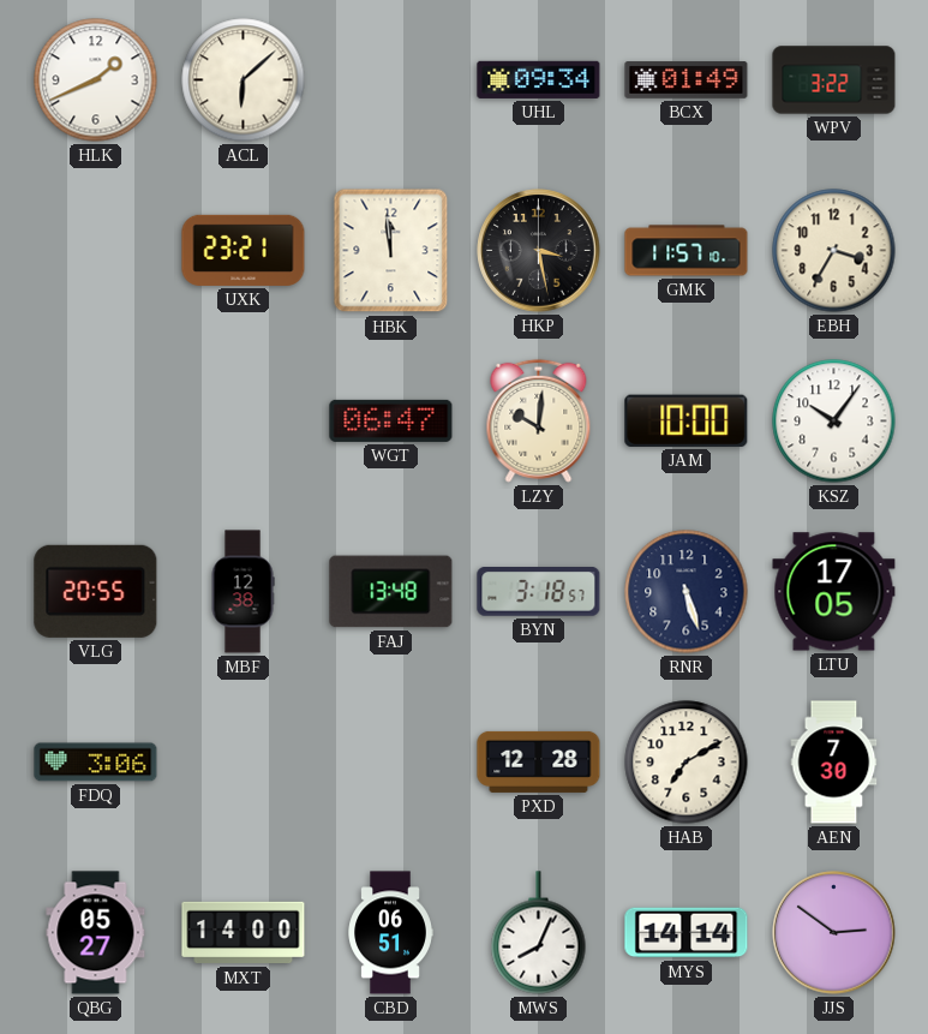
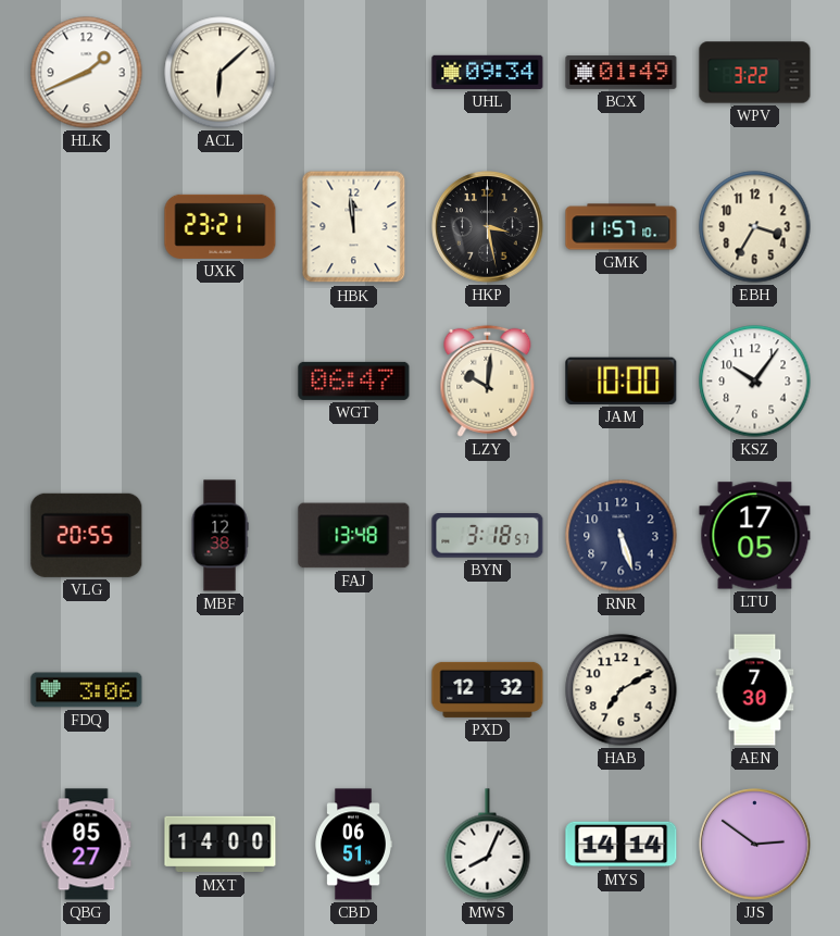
PXD: 12:28 -> 12:32 (488, 689)
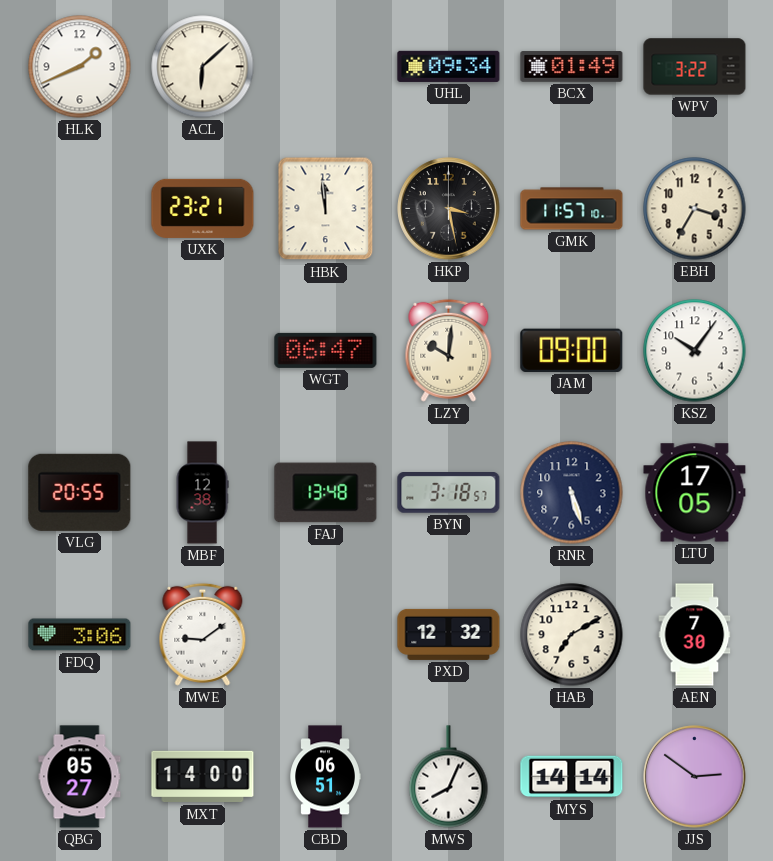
JAM: 10:00 -> 09:00 (572, 350)
MWE: none -> 9:09 (203, 634)
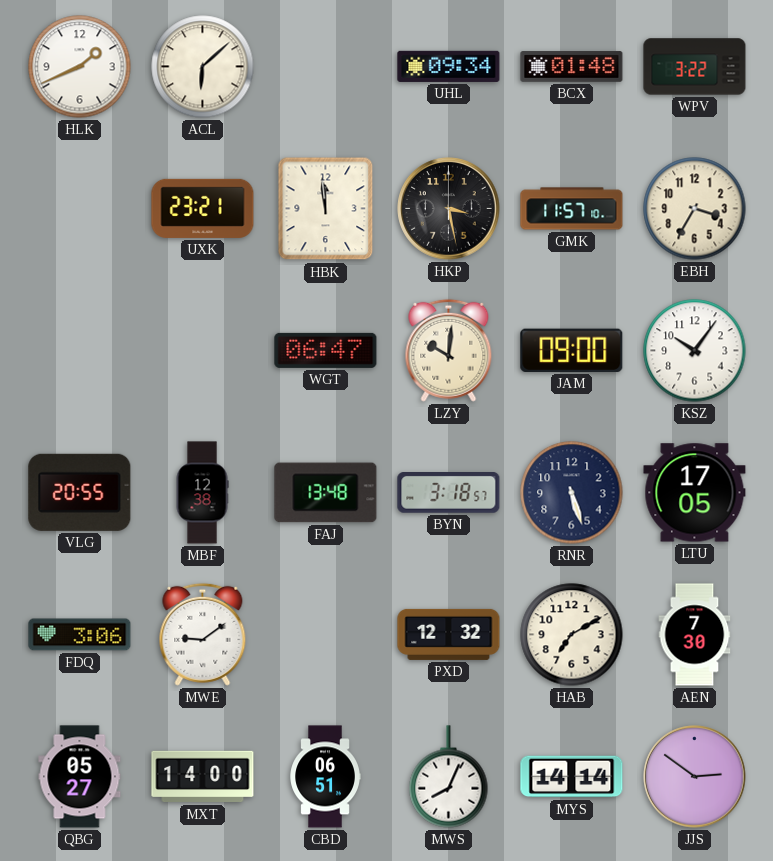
BCX: 01:49 -> 01:48 (572, 67)
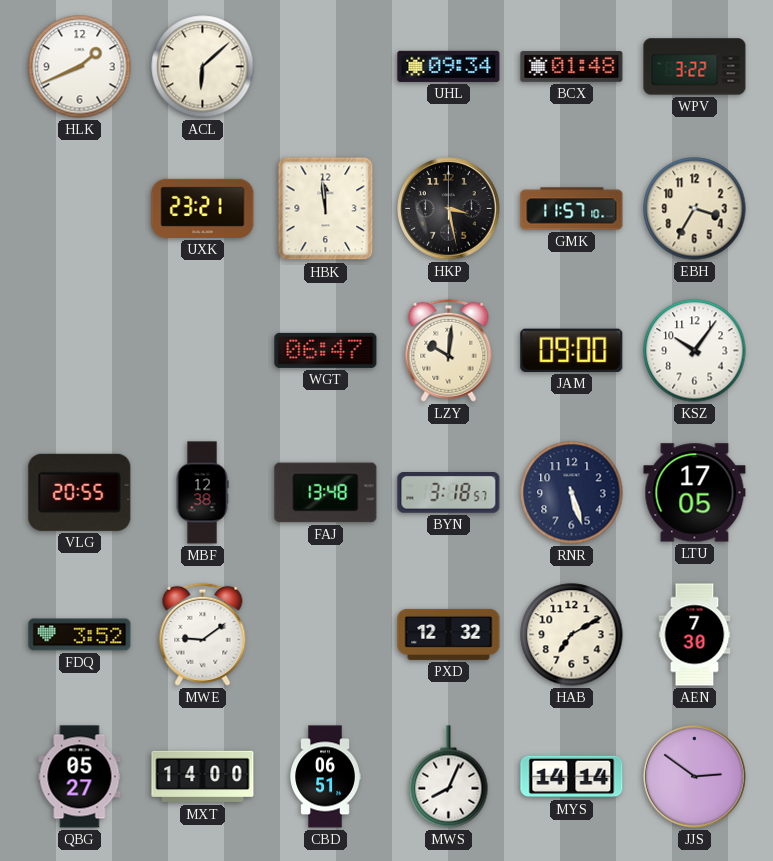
FDQ: 3:06 -> 3:52 (80, 635)
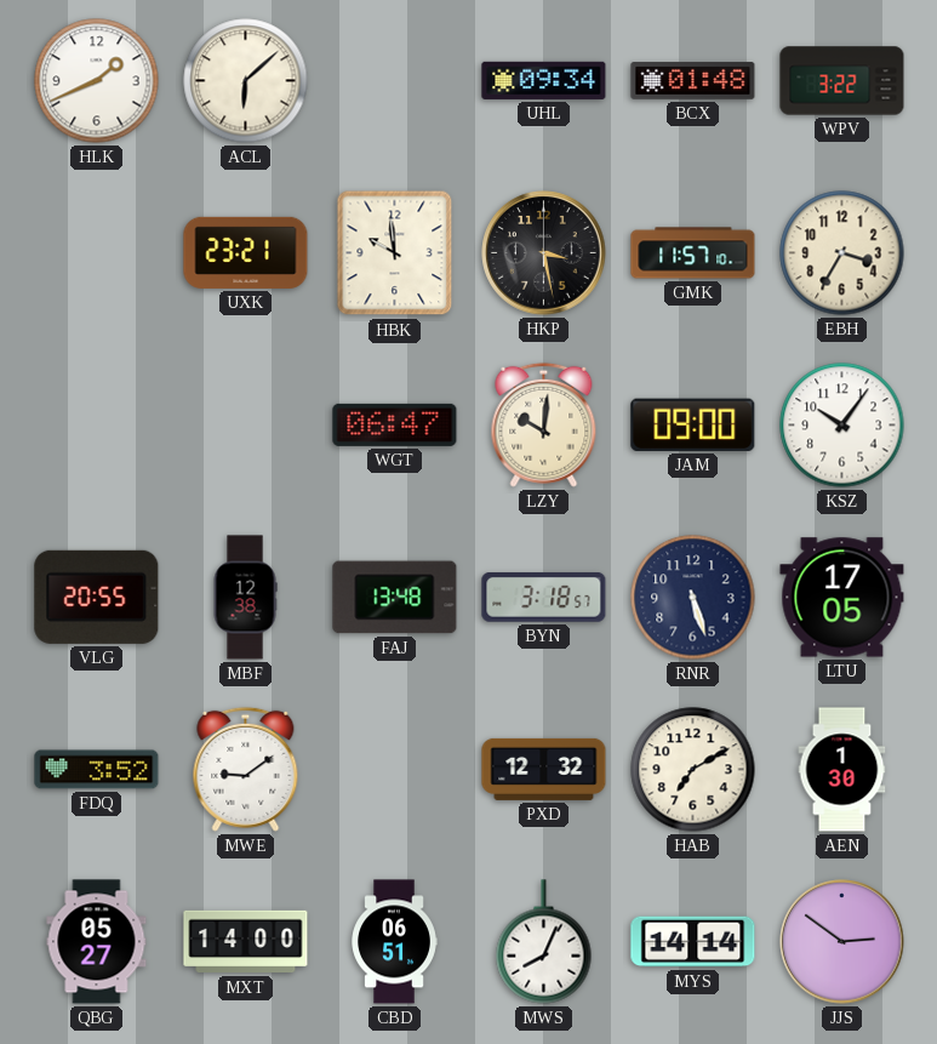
HBK: 11:59 -> 9:59 (395, 253)
AEN: 7:30 -> 1:30 (842, 770)
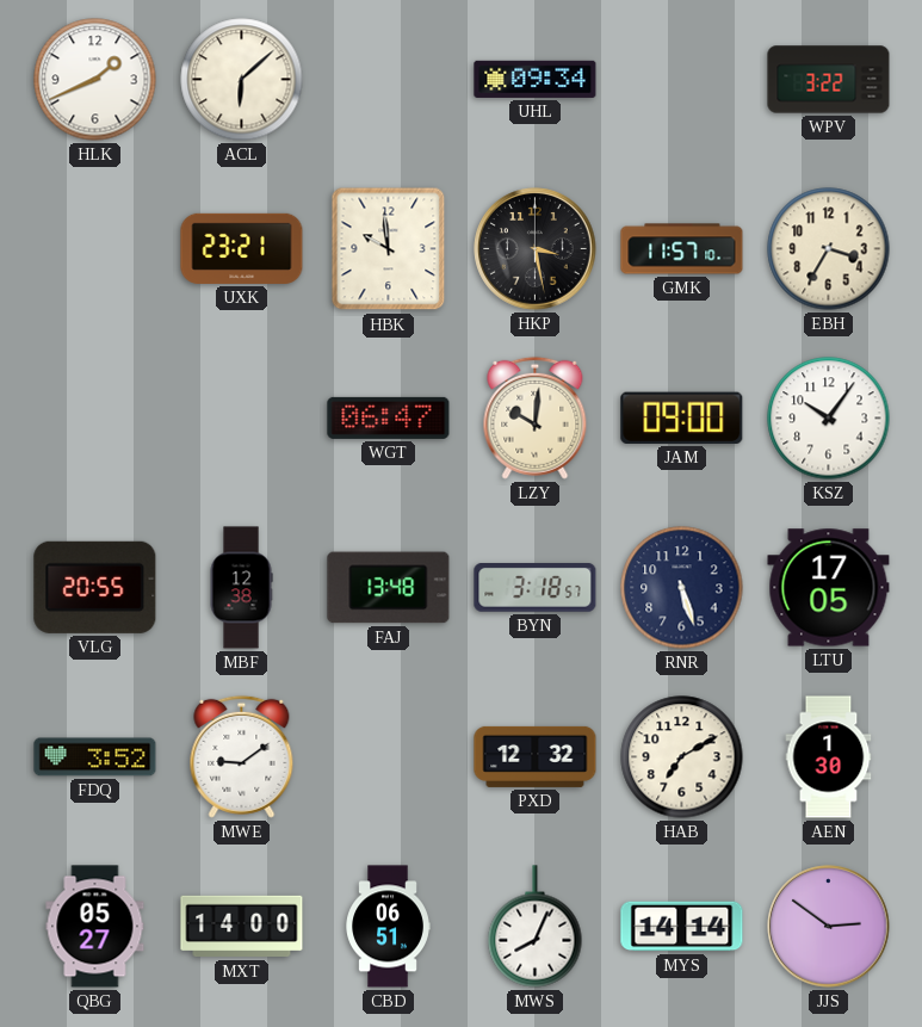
BCX: 01:48 -> none (693, 81)
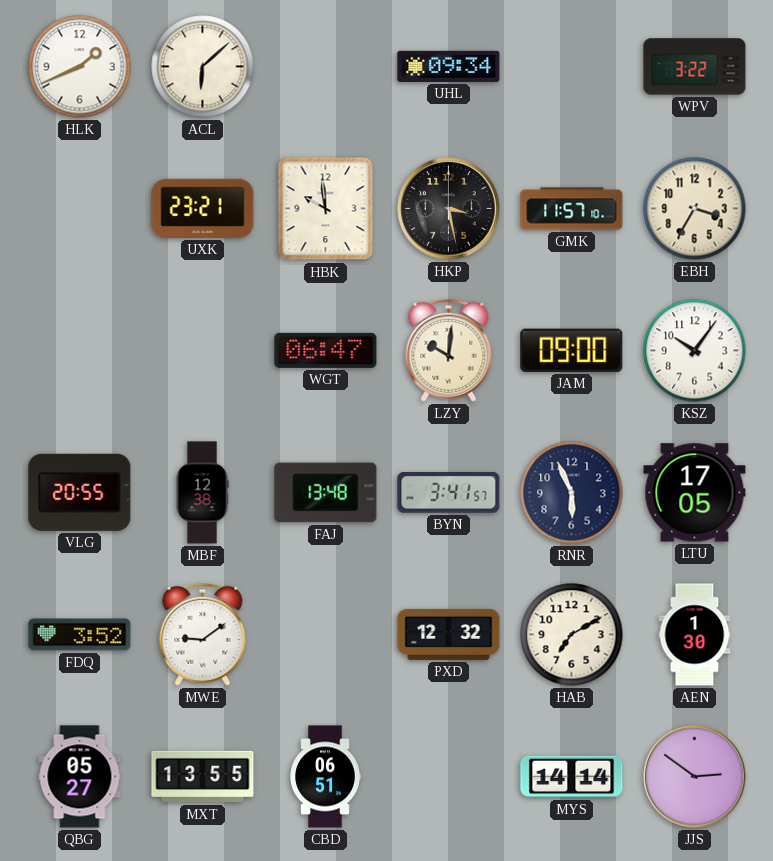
BYN: 3:18 -> 3:41 (449, 493)
RNR: 5:27 -> 5:56 (572, 493)
MXT: 14:00 -> 13:55 (203, 777)
MWS: 8:04 -> none (536, 927)
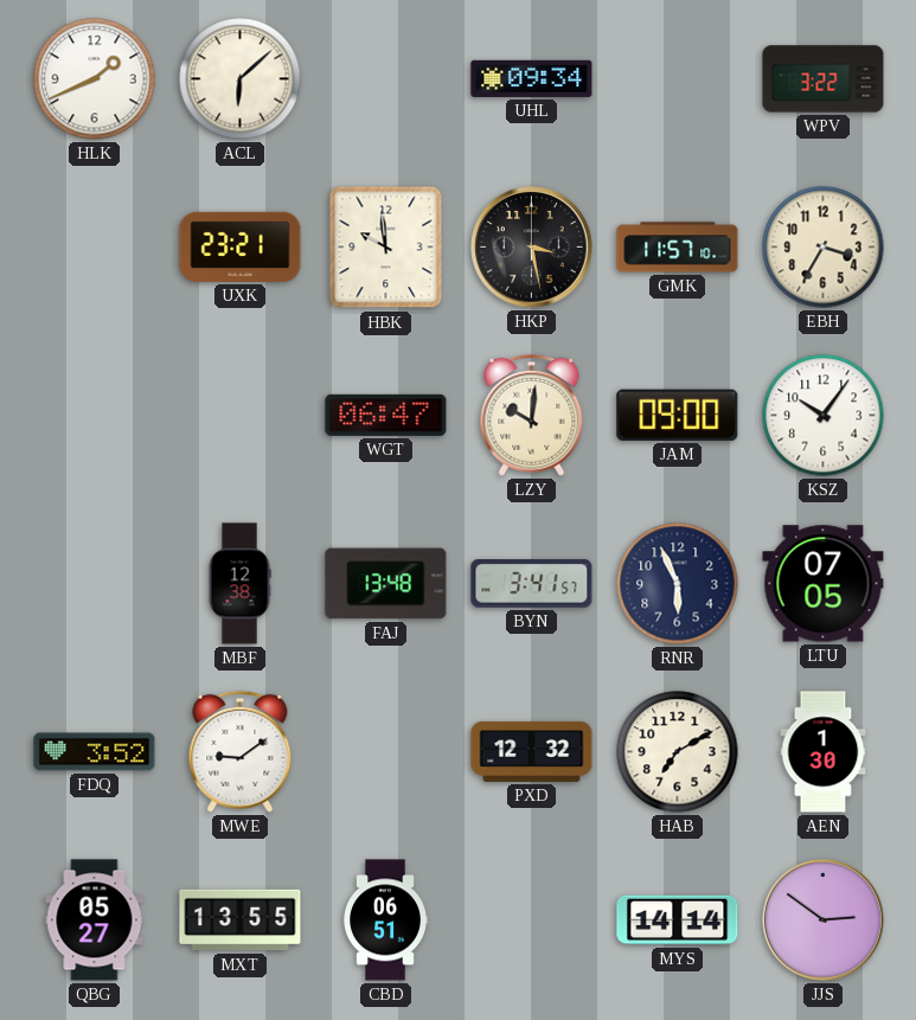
VLG: 20:55 -> none (80, 492)
LTU: 17:05 -> 07:05 (824, 584)
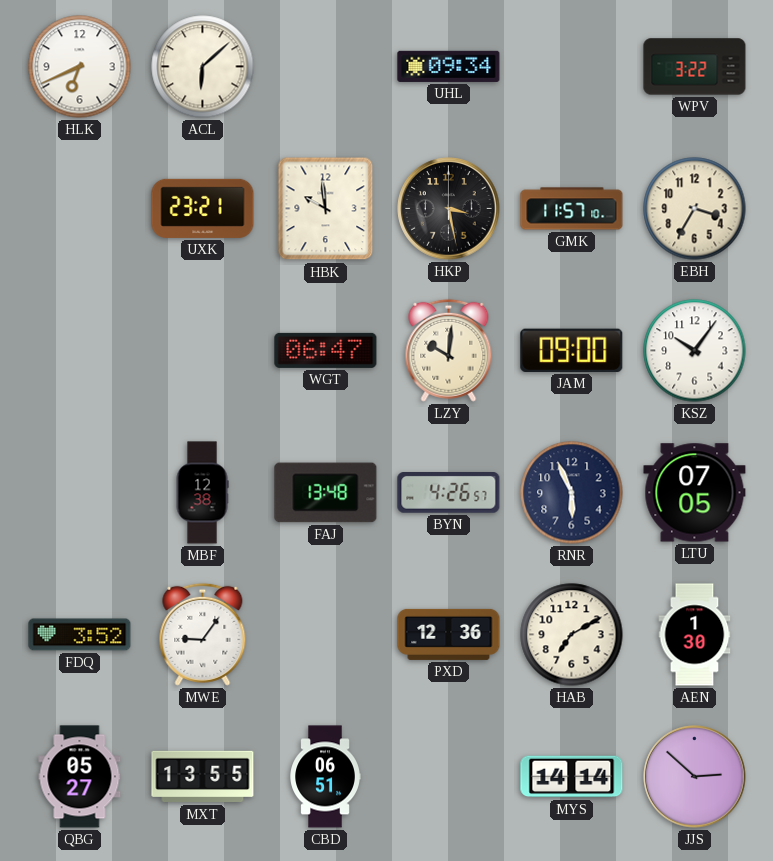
HLK: 1:41 -> 6:41 (80, 67)
BYN: 3:41 -> 4:26 (449, 493)
MWE: 9:09 -> 9:06 (203, 634)
PXD: 12:32 -> 12:36 (449, 634)
JJS: 2:51 -> 2:52 (695, 777)
